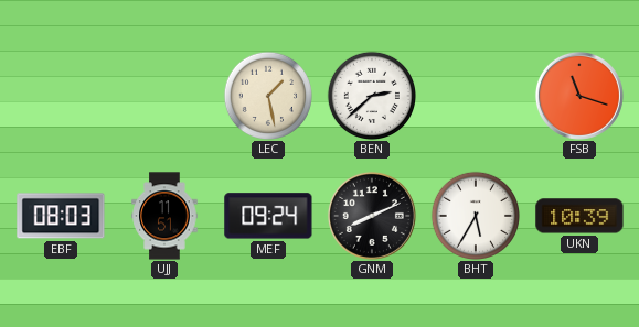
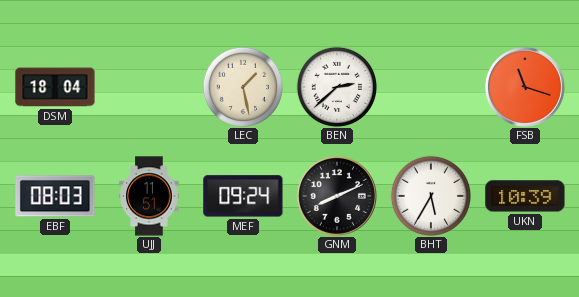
DSM: none -> 18:04 (55, 87)
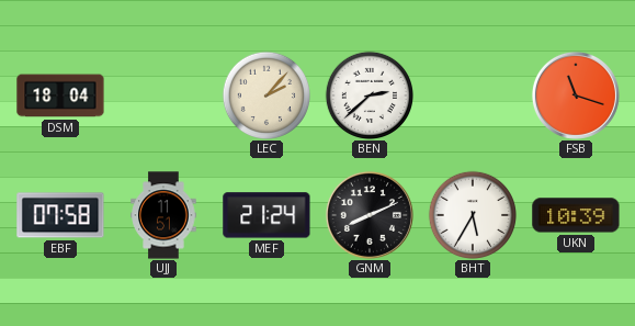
LEC: 1:28 -> 2:07 (265, 94)
EBF: 08:03 -> 07:58 (60, 215)
MEF: 09:24 -> 21:24 (267, 215)
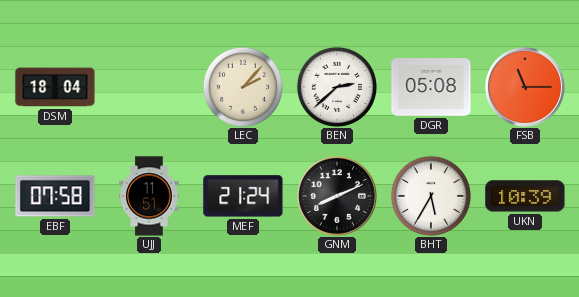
DGR: none -> 05:08 (431, 87)
FSB: 11:18 -> 11:15 (525, 87)
